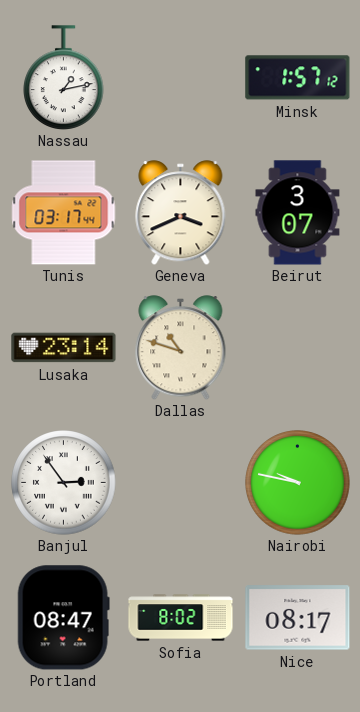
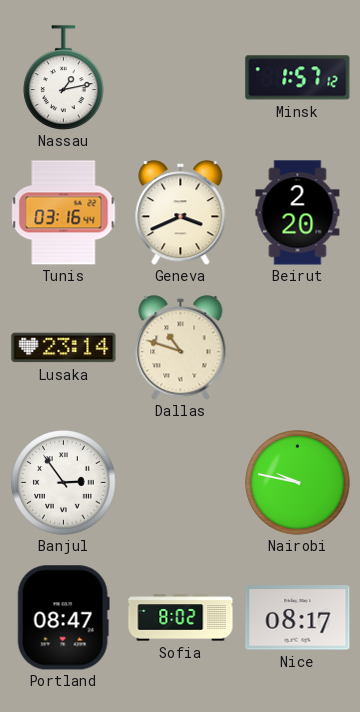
Tunis: 03:17 -> 03:16 (64, 213)
Beirut: 3:07 -> 2:20 (298, 213)
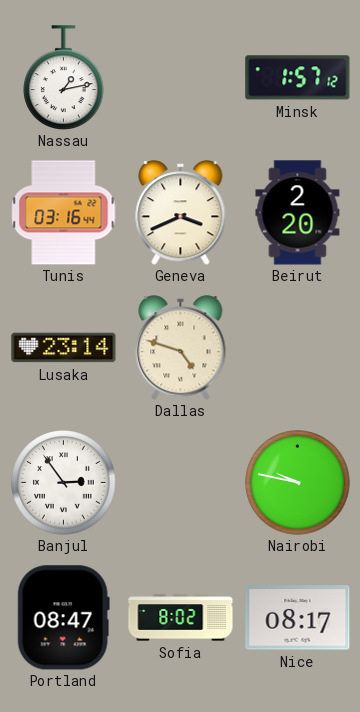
Dallas: 10:48 -> 4:48 (181, 348)
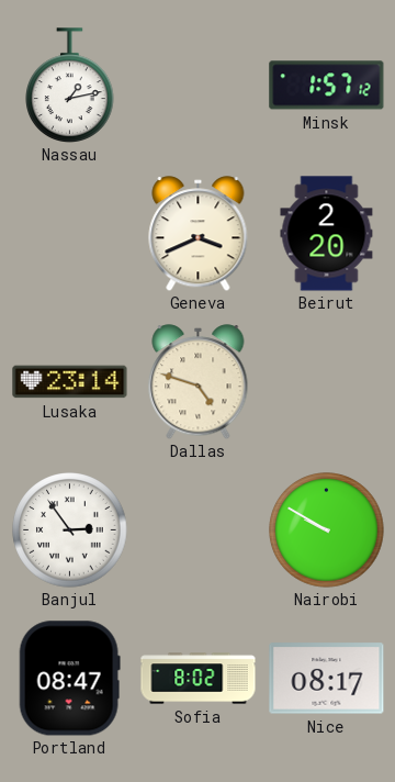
Tunis: 03:16 -> none (64, 213)
Nairobi: 9:47 -> 9:50 (327, 530)
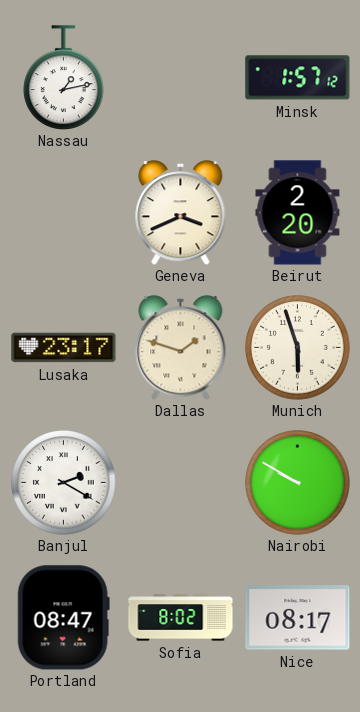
Lusaka: 23:14 -> 23:17 (64, 348)
Dallas: 4:48 -> 1:48 (181, 348)
Munich: none -> 5:57 (298, 348)
Banjul: 2:54 -> 2:20 (64, 483)
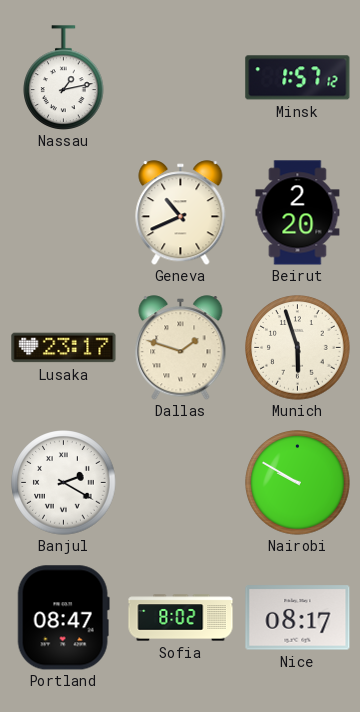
Geneva: 3:41 -> 10:41 (181, 213)
